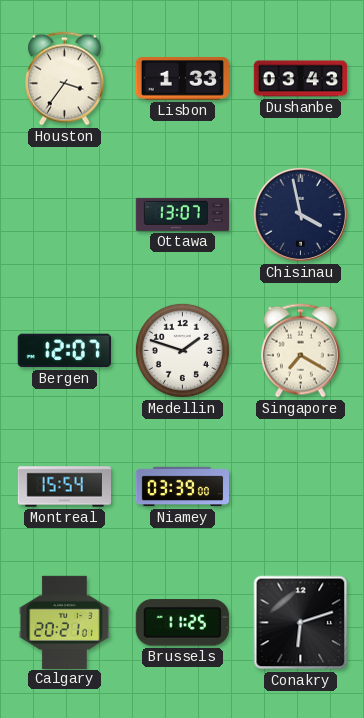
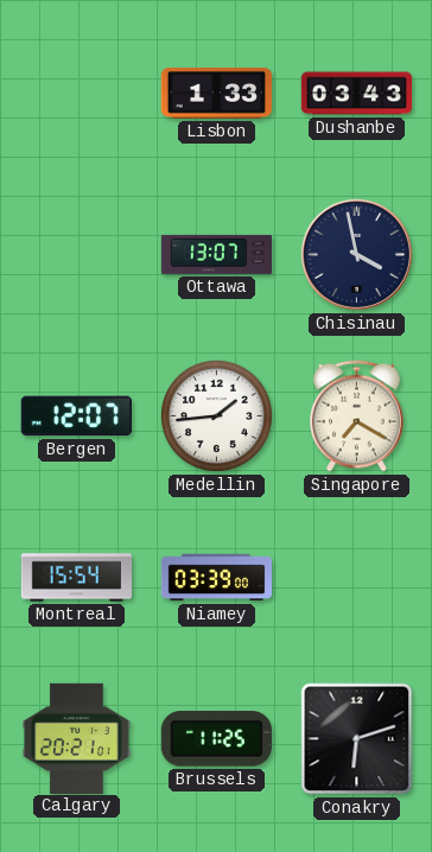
Houston: 3:36 -> none (65, 79)
Medellin: 1:48 -> 1:44 (216, 415)
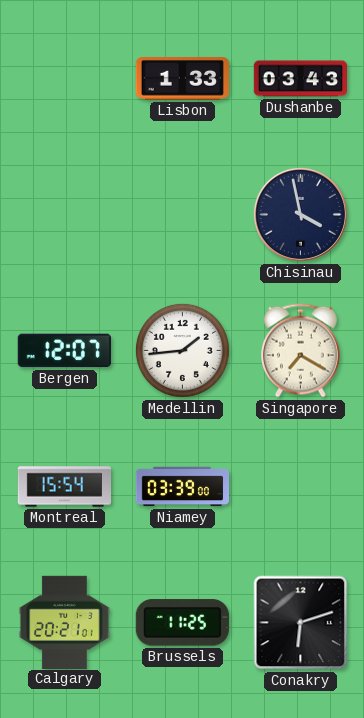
Ottawa: 13:07 -> none (216, 254)
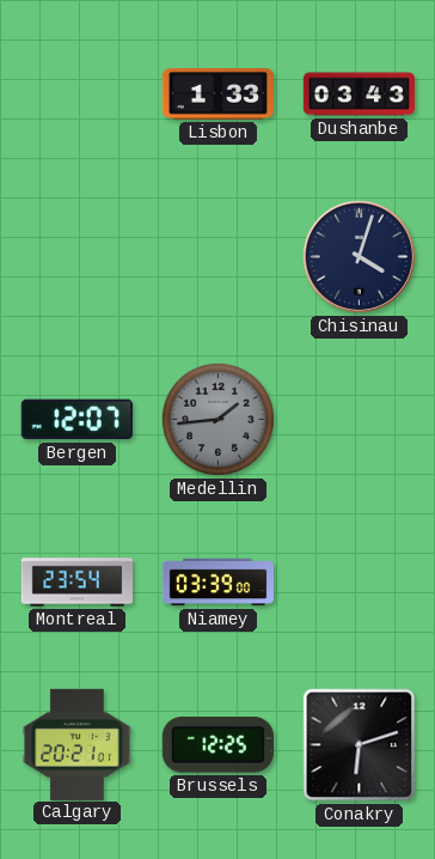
Chisinau: 3:58 -> 4:03 (359, 256)
Medellin dial: white -> grey (217, 419)
Singapore: 7:20 -> none (301, 351)
Montreal: 15:54 -> 23:54 (76, 583)
Brussels: 11:25 -> 12:25 (217, 745)
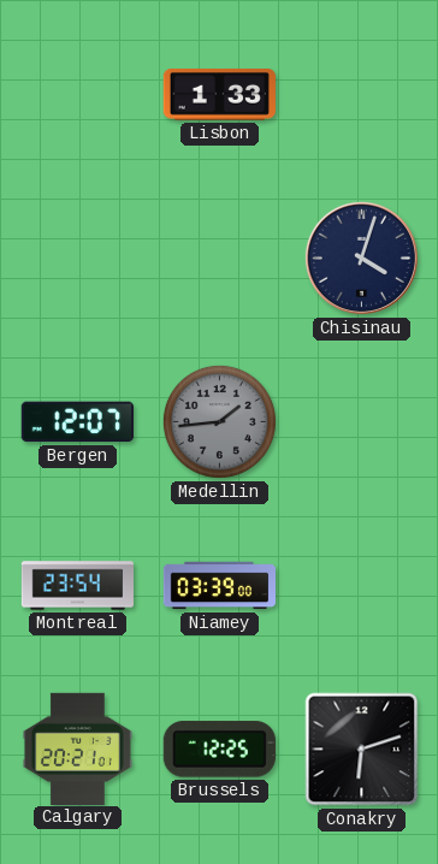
Dushanbe: 03:43 -> none (359, 95)
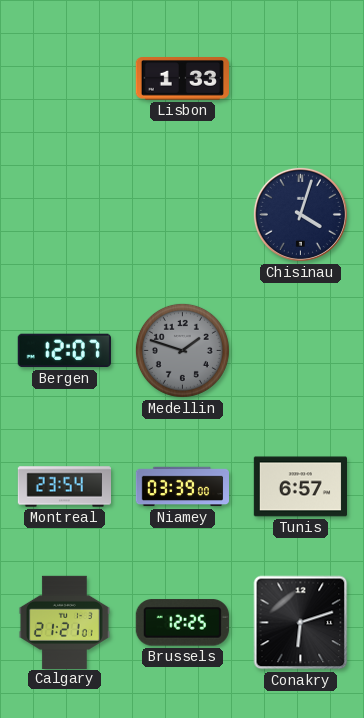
Medellin: 1:44 -> 1:48 (182, 350)
Tunis: none -> 6:57 (300, 487)
Calgary: 20:21 -> 21:21 (64, 622)
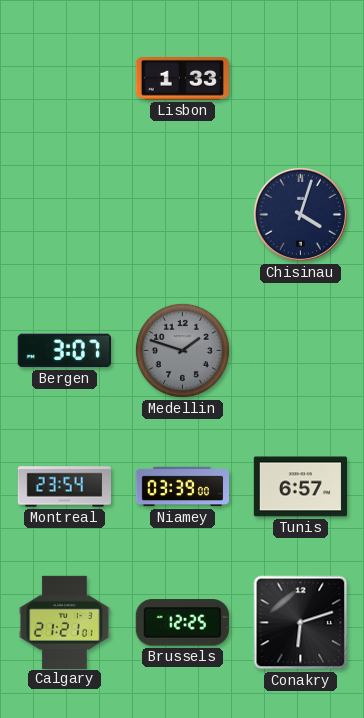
Bergen: 12:07 -> 3:07 (64, 351)
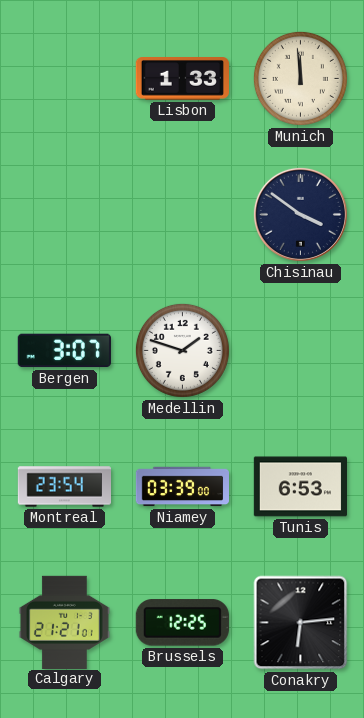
Munich: none -> 11:59 (300, 78)
Chisinau: 4:03 -> 3:51 (300, 214)
Medellin dial: grey -> white (182, 350)
Tunis: 6:57 -> 6:53 (300, 487)
Conakry: 6:12 -> 6:14 (301, 623)
